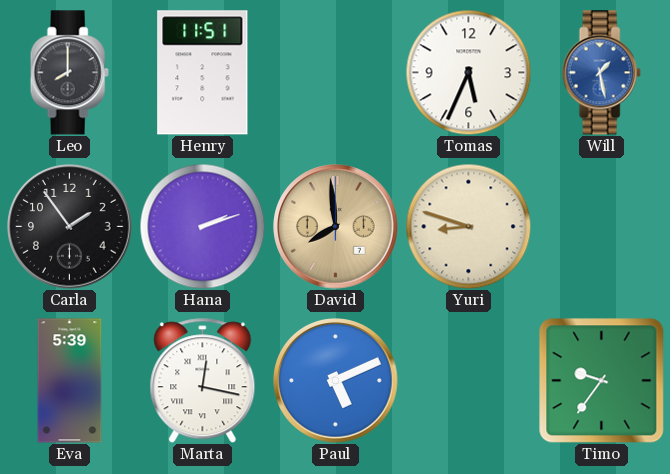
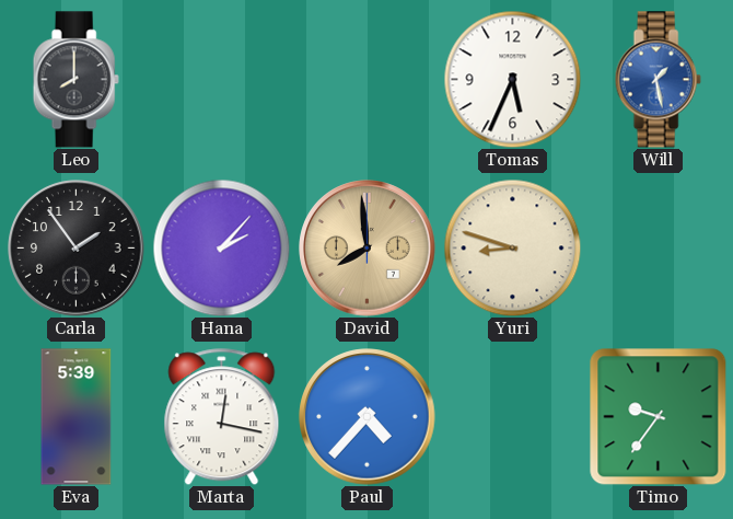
Henry: 11:51 -> none (203, 73)
Hana: 2:12 -> 2:07 (221, 247)
Paul: 5:11 -> 4:37 (368, 417)
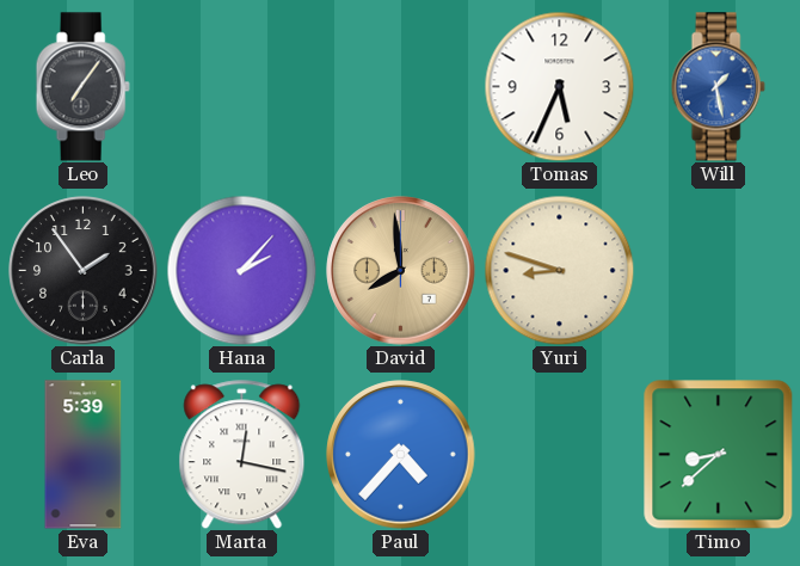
Leo: 8:00 -> 7:06 (82, 87)
Timo: 9:36 -> 8:38 (718, 454)
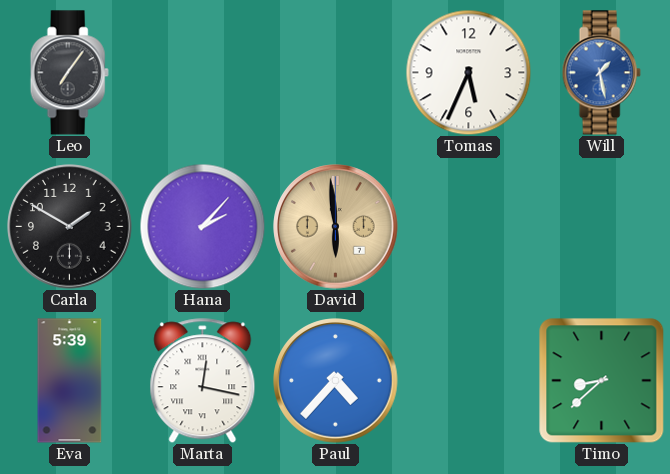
Carla: 1:54 -> 1:50 (70, 227)
David: 7:59 -> 5:59 (336, 227)
Yuri: 8:48 -> none (559, 270)
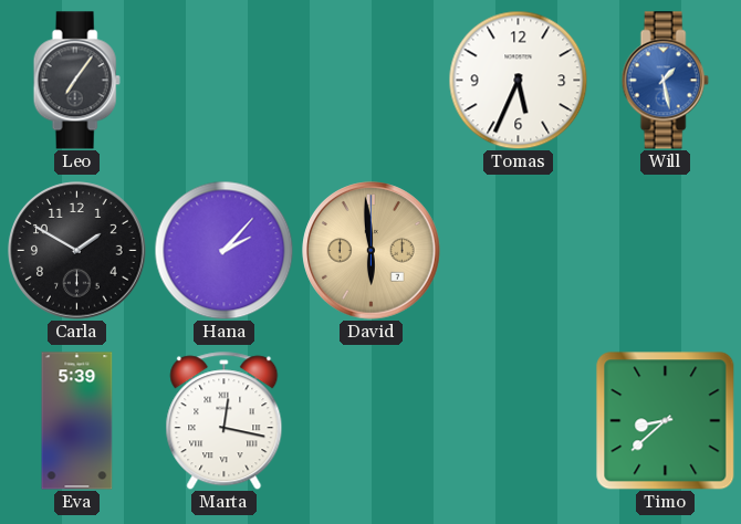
Paul: 4:37 -> none (336, 381)
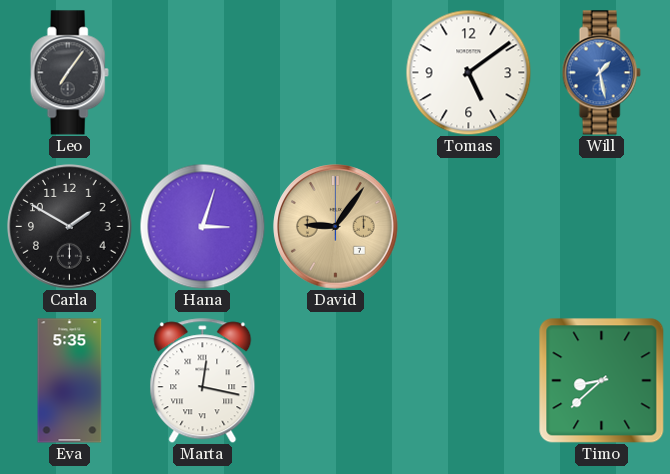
Tomas: 5:34 -> 5:09 (468, 72)
Hana: 2:07 -> 3:03 (202, 226)
David: 5:59 -> 9:06 (336, 227)
Eva: 5:39 -> 5:35 (70, 381)
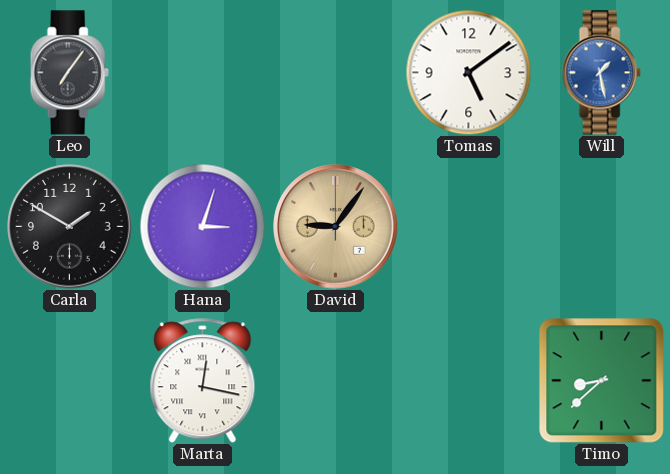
Eva: 5:35 -> none (70, 381)
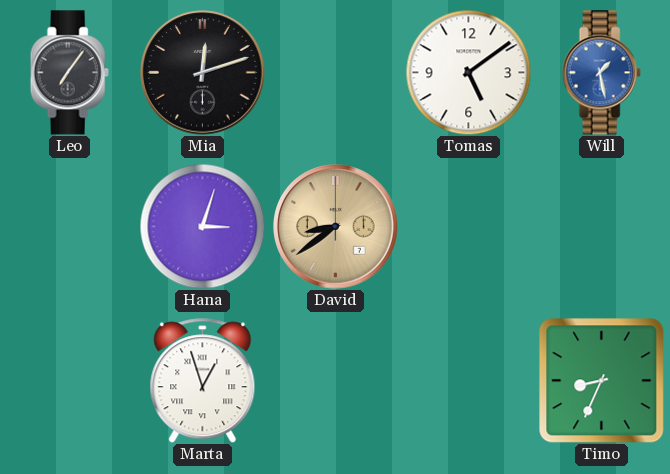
Mia: none -> 12:12 (203, 73)
Carla: 1:50 -> none (70, 227)
David: 9:06 -> 8:39 (336, 227)
Marta: 12:17 -> 12:57 (203, 381)
Timo: 8:38 -> 8:34 (601, 380)
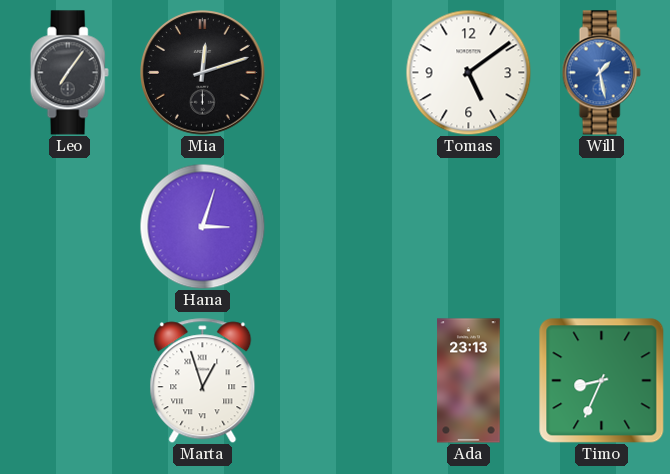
David: 8:39 -> none (336, 227)
Ada: none -> 23:13 (469, 381)
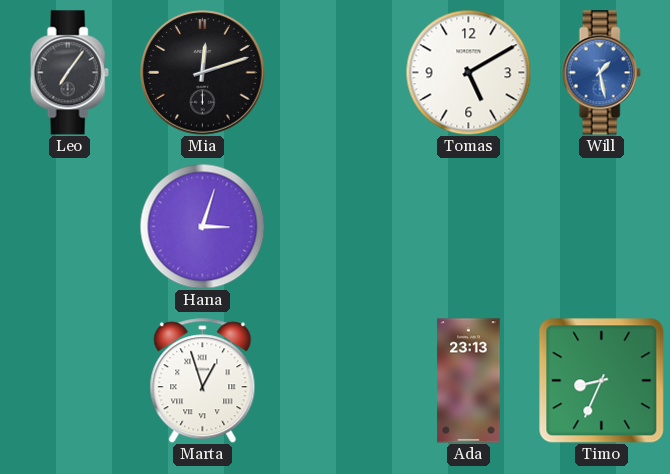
Tomas: 5:09 -> 5:10 (468, 72)
